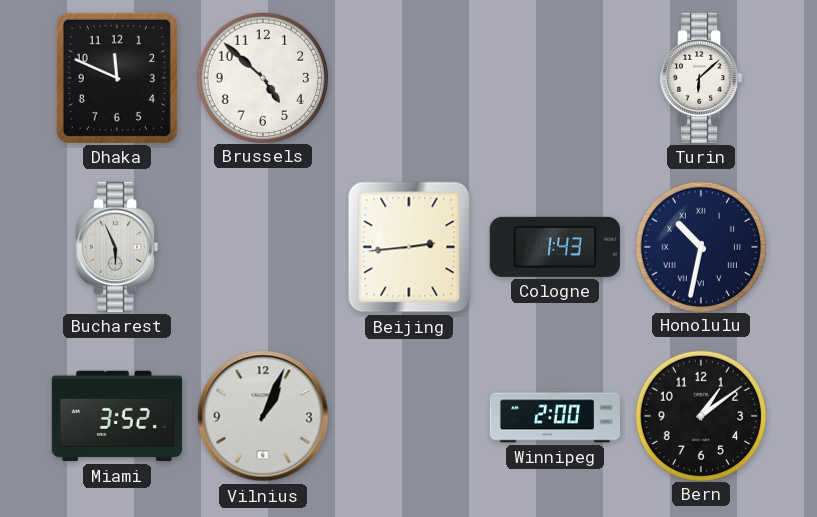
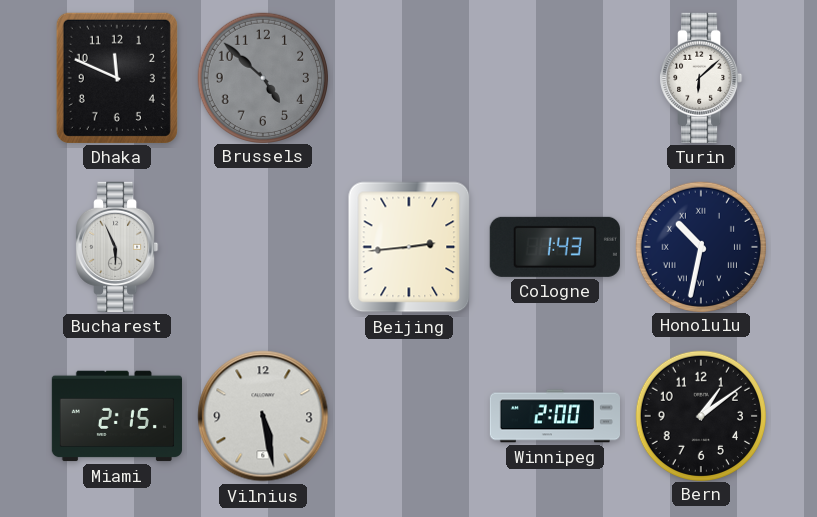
Brussels dial: white -> grey (262, 77)
Miami: 3:52 -> 2:15 (117, 416)
Vilnius: 1:04 -> 5:28 (263, 416)
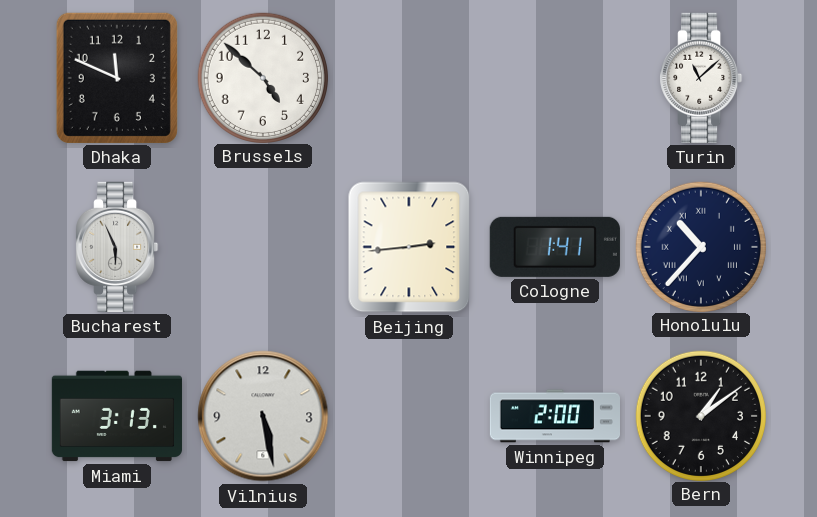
Brussels dial: grey -> white (262, 77)
Turin: 6:08 -> 11:08 (701, 78)
Cologne: 1:43 -> 1:41 (555, 247)
Honolulu: 10:32 -> 10:37 (700, 246)
Miami: 2:15 -> 3:13 (117, 416)
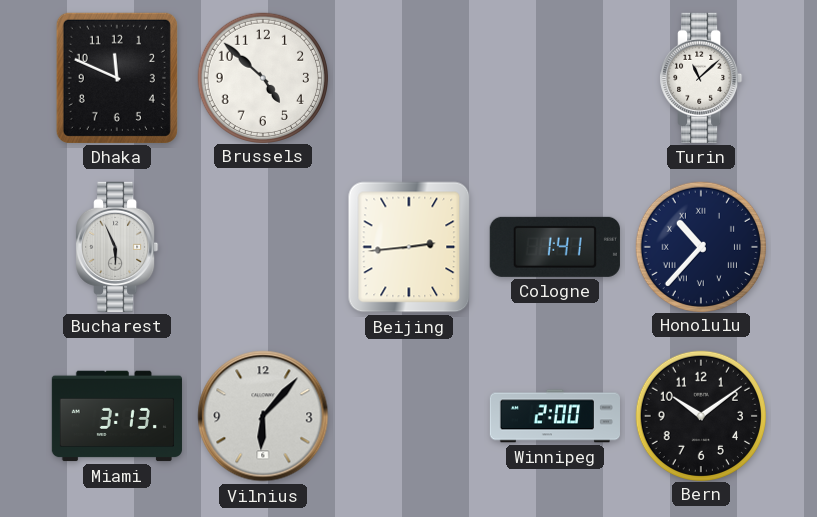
Vilnius: 5:28 -> 6:07 (263, 416)
Bern: 1:09 -> 10:09 (700, 415)
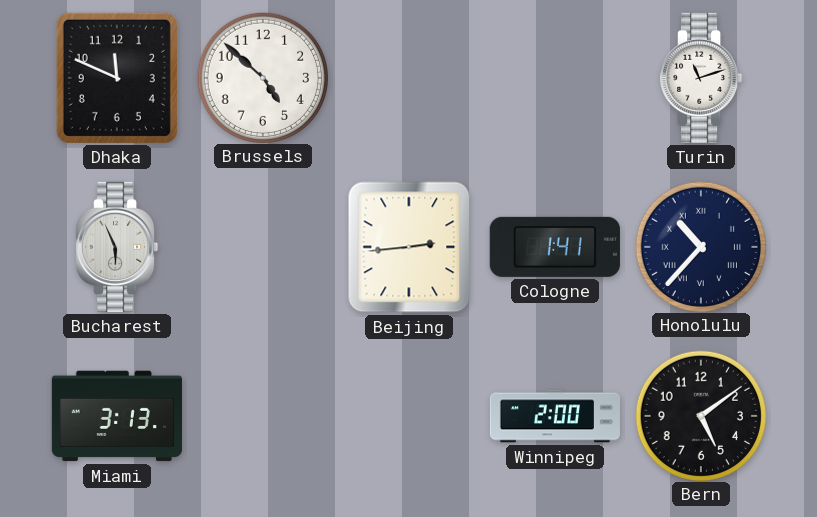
Turin: 11:08 -> 11:12 (701, 78)
Vilnius: 6:07 -> none (263, 416)
Bern: 10:09 -> 5:09 (700, 415)
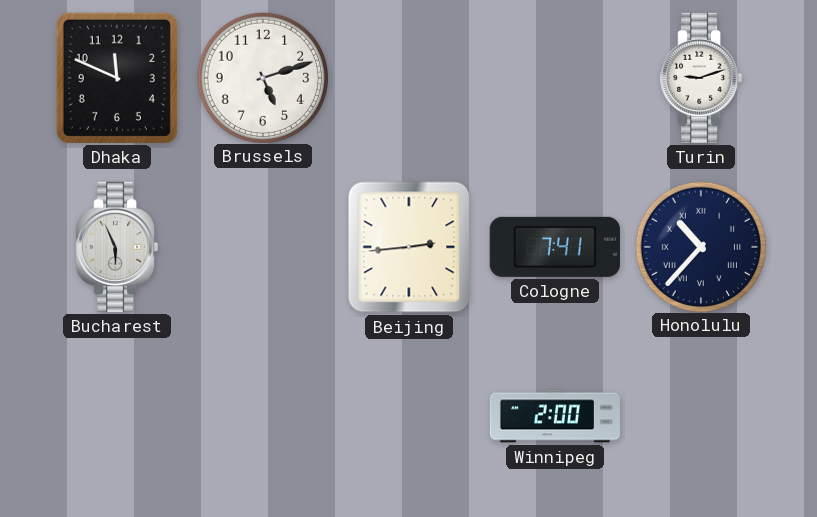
Brussels: 4:52 -> 5:12 (262, 77)
Turin: 11:12 -> 9:12 (701, 78)
Cologne: 1:41 -> 7:41 (555, 247)
Miami: 3:13 -> none (117, 416)
Bern: 5:09 -> none (700, 415)
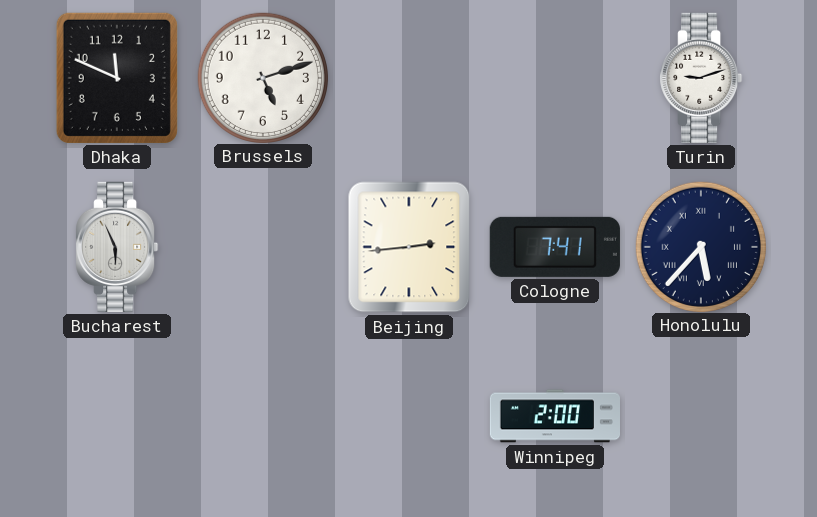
Honolulu: 10:37 -> 5:37 (700, 246)
